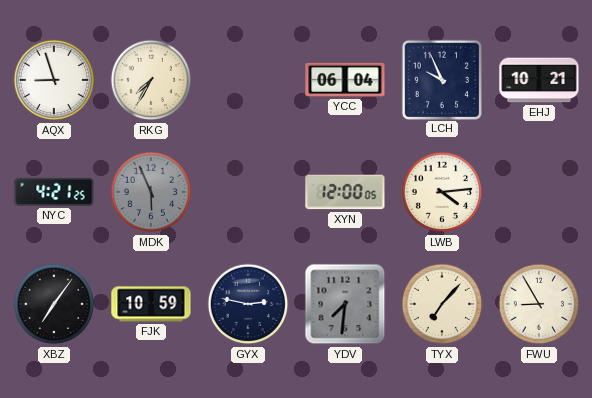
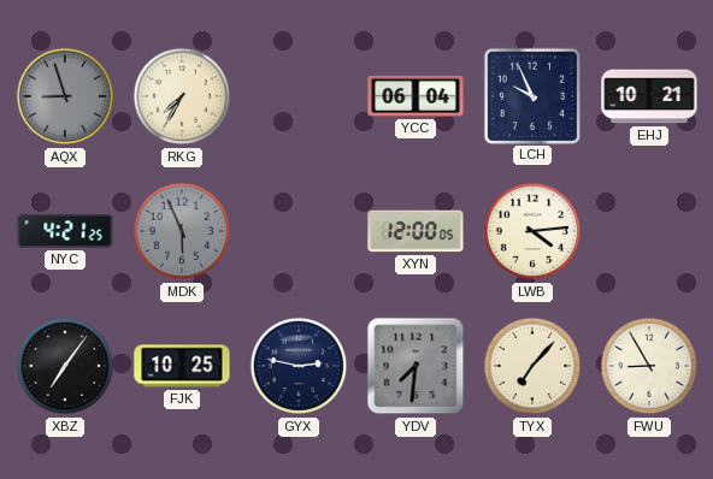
AQX dial: white -> grey (65, 96)
FJK: 10:59 -> 10:25 (182, 366)
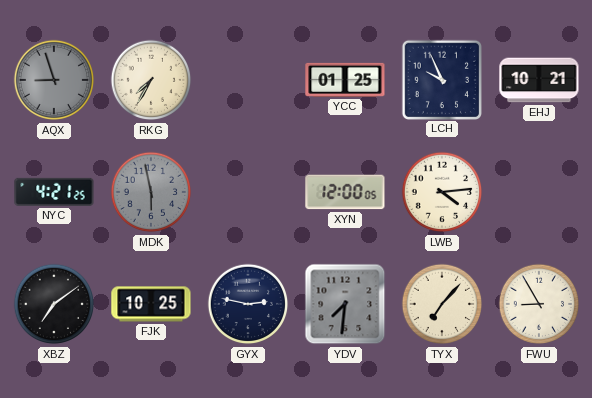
YCC: 06:04 -> 01:25 (345, 80)
MDK: 5:56 -> 5:58 (151, 192)
XBZ: 7:06 -> 7:09 (54, 304)
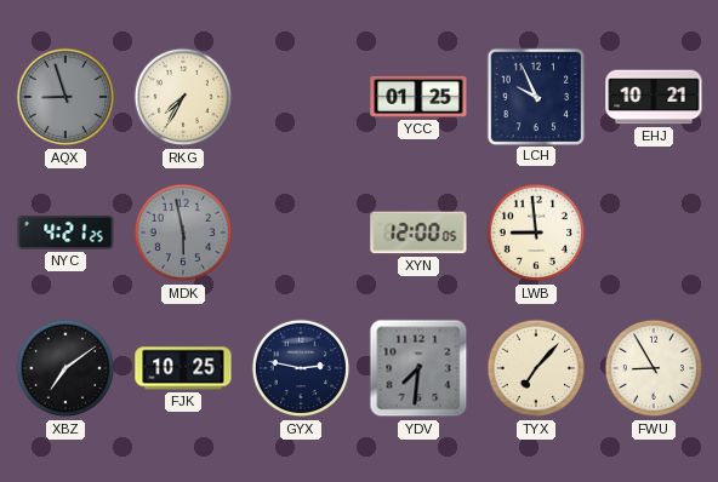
LWB: 4:14 -> 8:59 (536, 233)
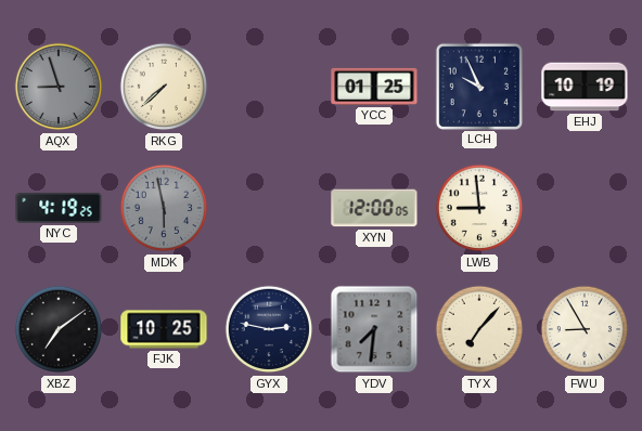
RKG: 7:35 -> 7:38 (164, 87)
EHJ: 10:21 -> 10:19 (585, 87)
NYC: 4:21 -> 4:19 (59, 208)
